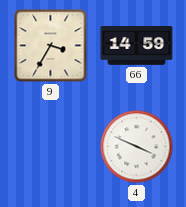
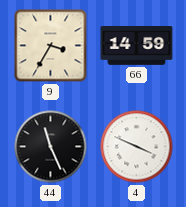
44: none -> 11:26 (51, 147)
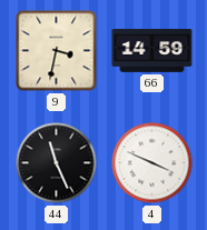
9: 3:35 -> 3:32 (57, 51)
